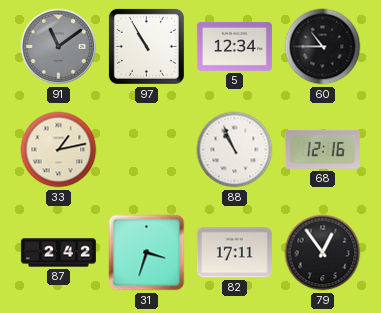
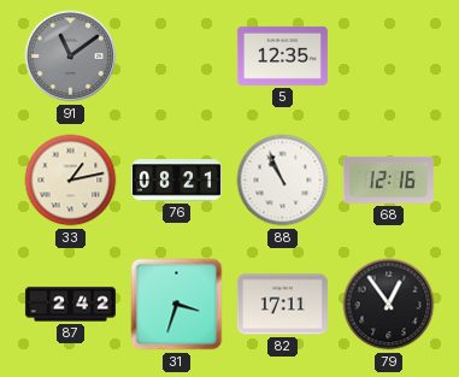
97: 10:55 -> none (146, 46)
5: 12:34 -> 12:35 (282, 55)
60: 10:45 -> none (323, 47)
76: none -> 08:21 (176, 181)
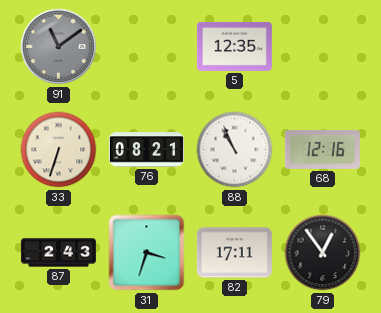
33: 1:13 -> 6:33 (59, 150)
87: 2:42 -> 2:43 (58, 253)
